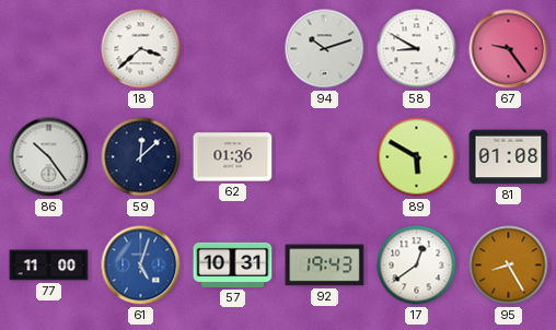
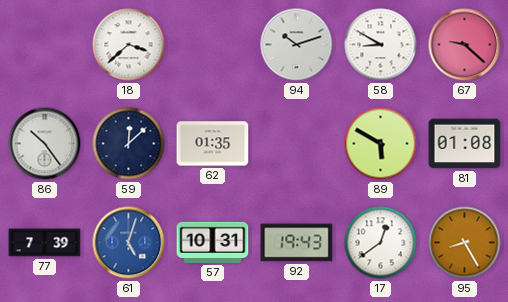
67: 9:24 -> 9:22 (465, 45)
62: 01:36 -> 01:35 (213, 144)
77: 11:00 -> 7:39 (45, 243)
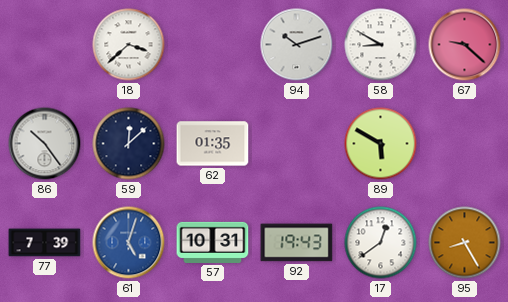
81: 01:08 -> none (465, 144)
